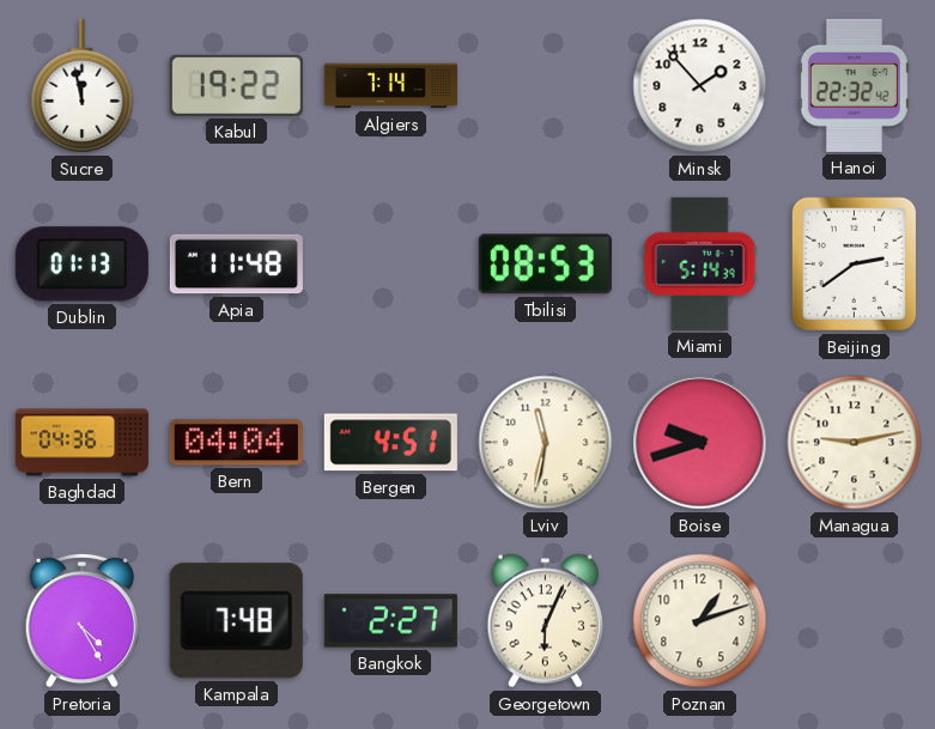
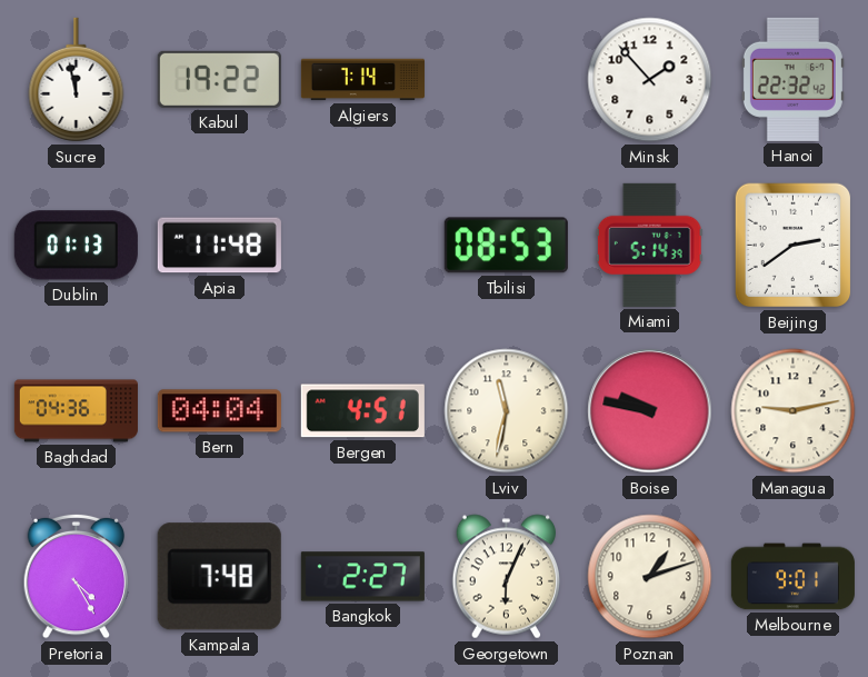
Boise: 9:42 -> 9:47 (650, 411)
Melbourne: none -> 9:01 (792, 577)
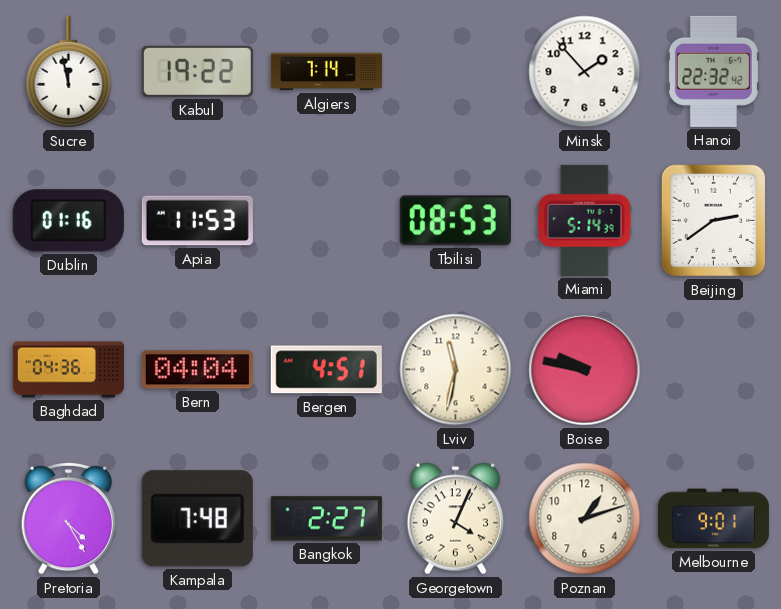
Dublin: 01:13 -> 01:16 (68, 221)
Apia: 11:48 -> 11:53 (197, 221)
Managua: 9:13 -> none (794, 411)
Georgetown: 6:04 -> 4:04 (456, 519)
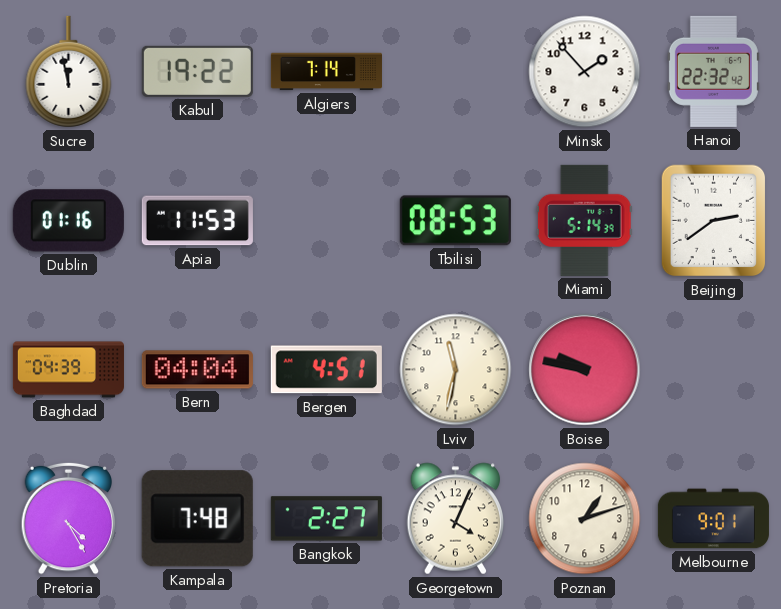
Baghdad: 04:36 -> 04:39 (68, 370)
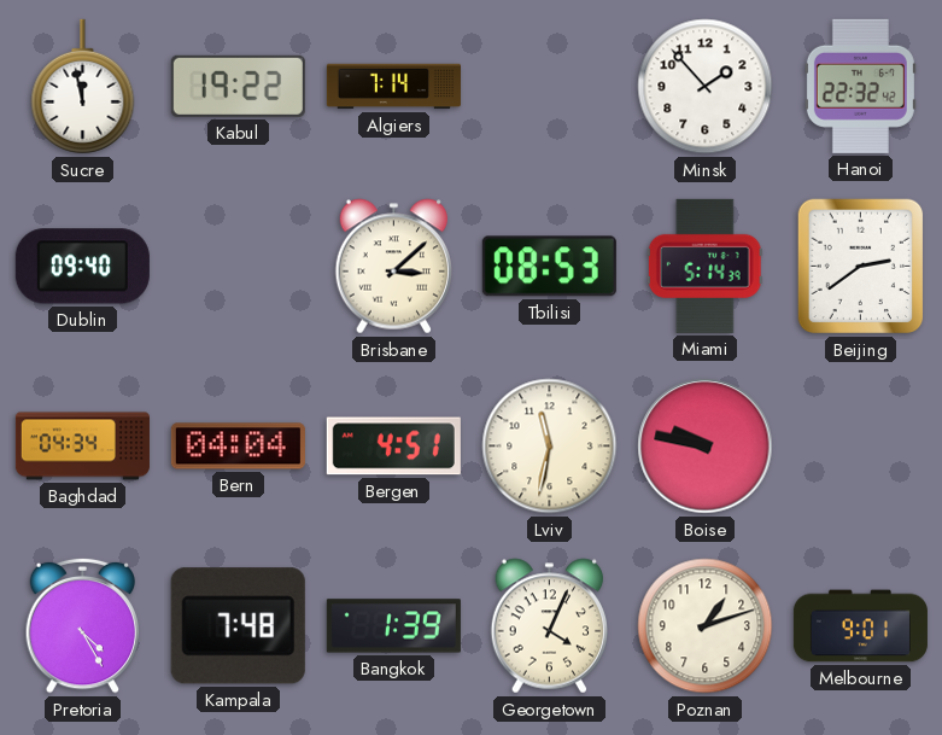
Dublin: 01:16 -> 09:40 (82, 267)
Apia: 11:53 -> none (197, 221)
Brisbane: none -> 3:08 (394, 267)
Baghdad: 04:39 -> 04:34 (82, 447)
Bangkok: 2:27 -> 1:39 (393, 626)
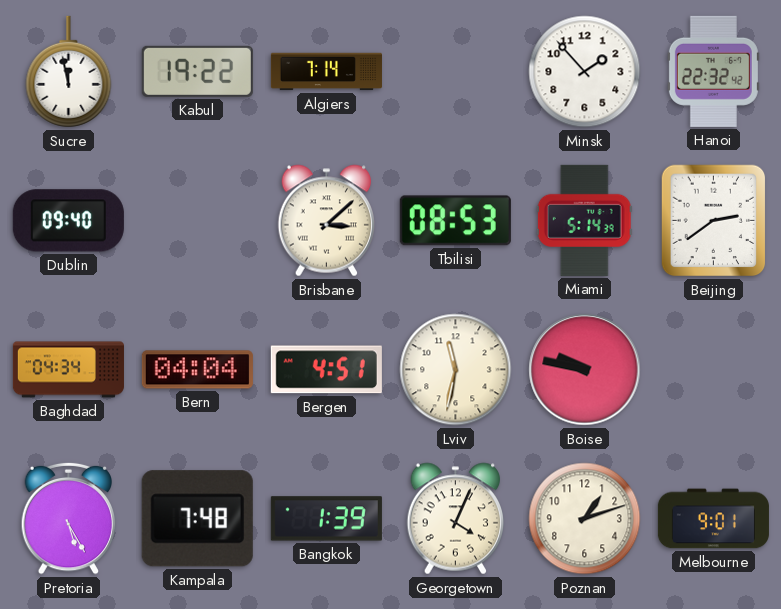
Pretoria: 4:25 -> 5:25 (69, 518)
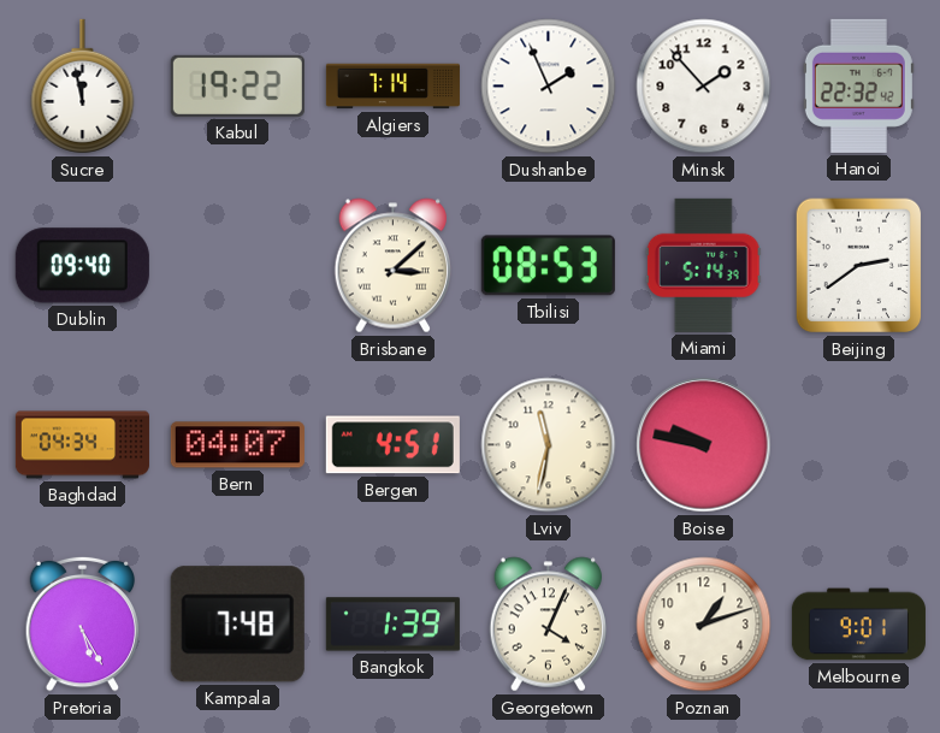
Dushanbe: none -> 1:56 (549, 87)
Bern: 04:04 -> 04:07 (237, 445)
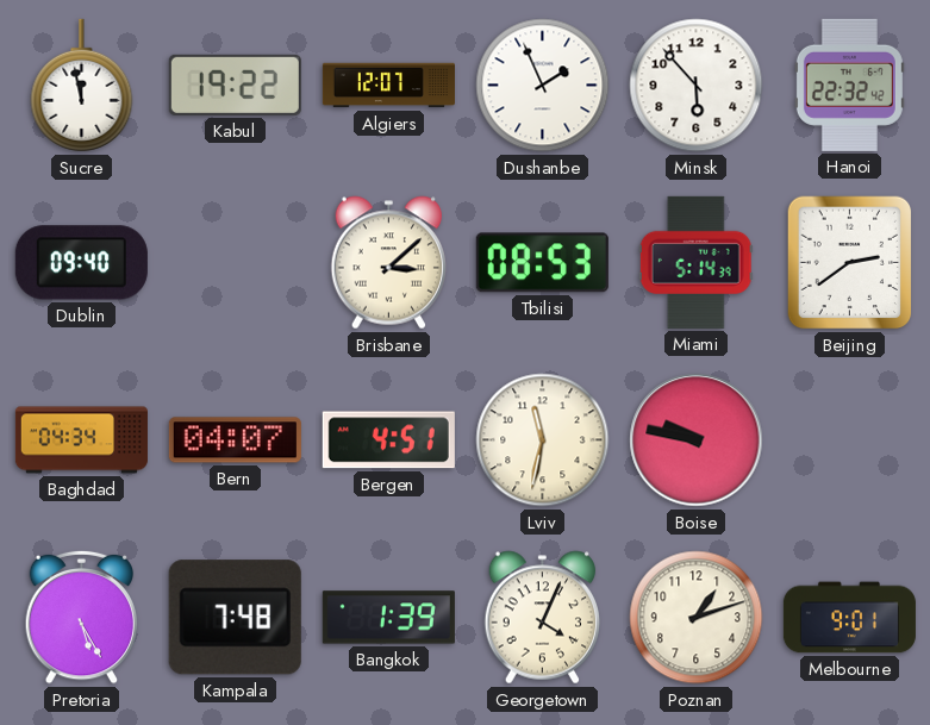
Algiers: 7:14 -> 12:07 (388, 86)
Minsk: 1:53 -> 5:53 (697, 86)
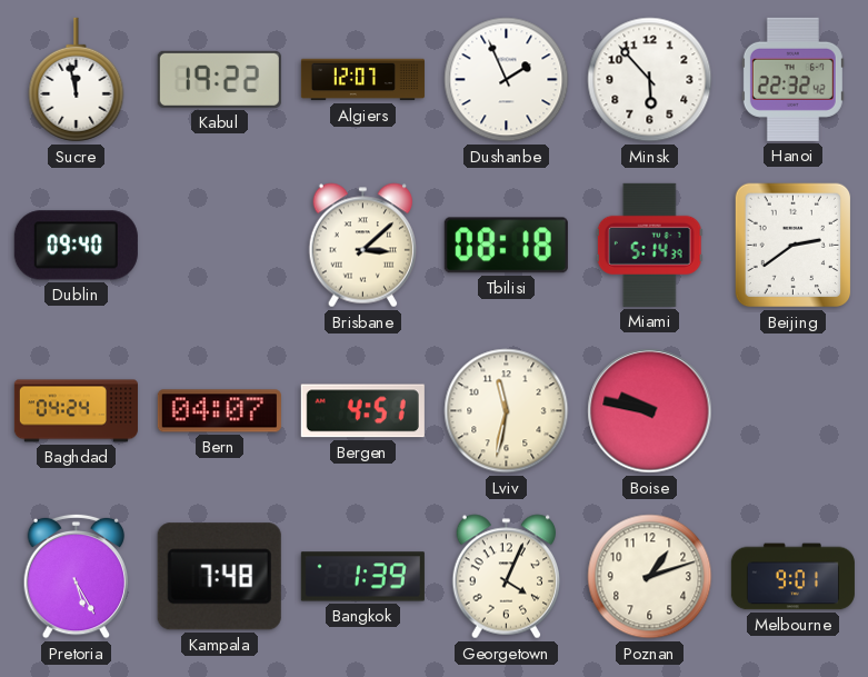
Tbilisi: 08:53 -> 08:18 (506, 246)
Baghdad: 04:34 -> 04:24 (76, 411)
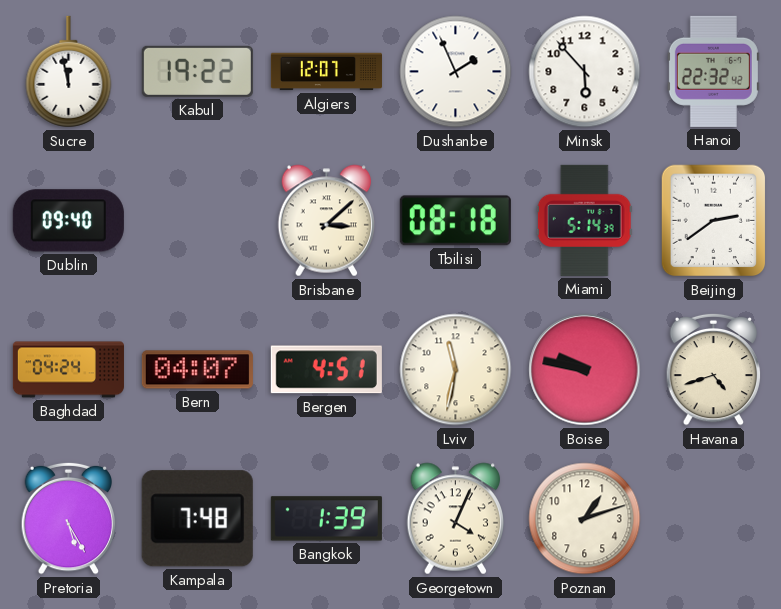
Havana: none -> 4:42 (714, 369)
Melbourne: 9:01 -> none (792, 577)
